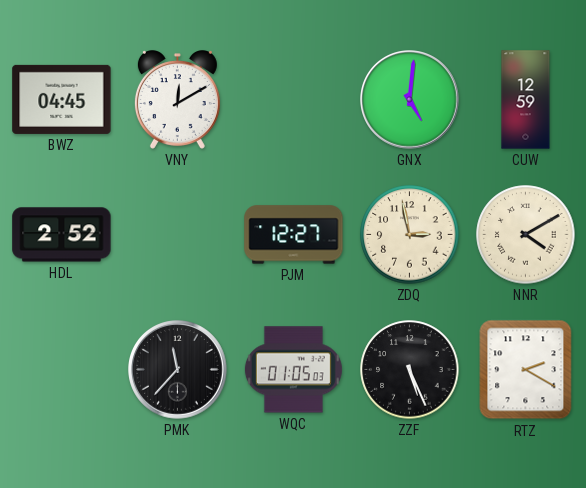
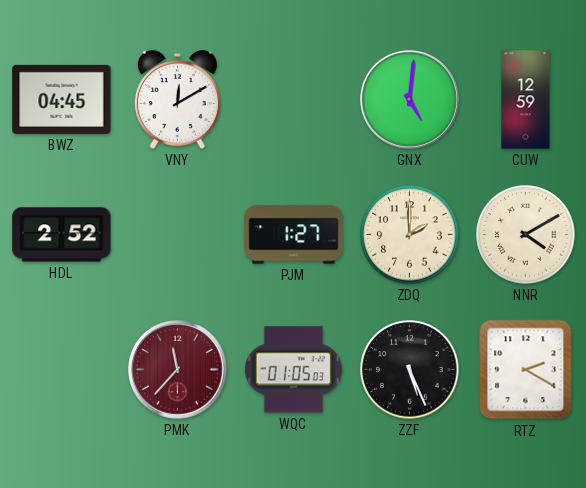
PJM: 12:27 -> 1:27 (294, 235)
ZDQ: 2:58 -> 2:00 (410, 235)
PMK dial: black -> burgundy (178, 370)
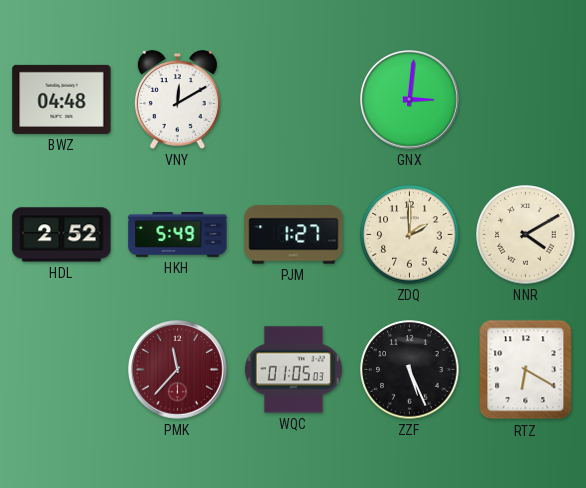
BWZ: 04:45 -> 04:48 (62, 99)
GNX: 5:01 -> 3:01 (410, 100)
CUW: 12:59 -> none (526, 100)
HKH: none -> 5:49 (178, 235)
RTZ: 2:20 -> 6:20 (526, 370)
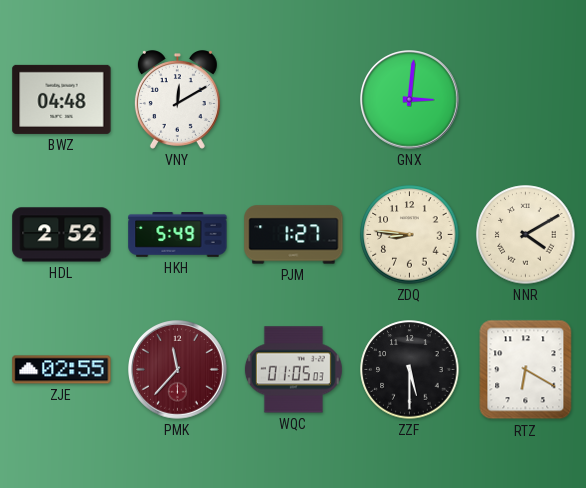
ZDQ: 2:00 -> 8:46 (410, 235)
ZJE: none -> 02:55 (62, 370)
ZZF: 5:26 -> 5:30 (410, 370)
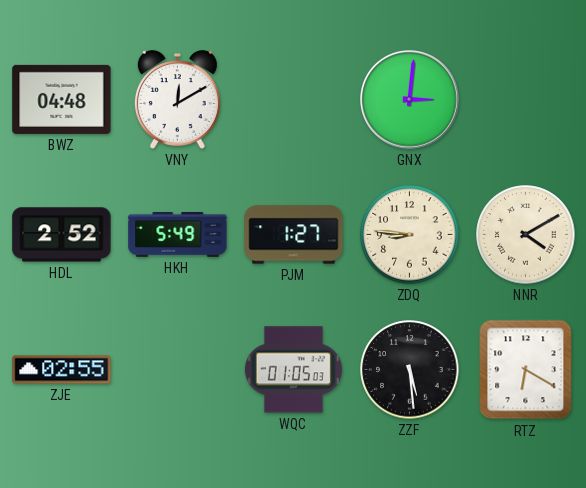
PMK: 11:37 -> none (178, 370)
ZZF: 5:30 -> 5:29 (410, 370)
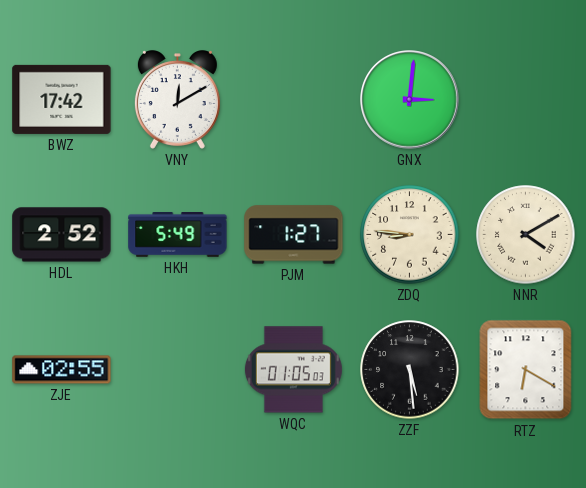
BWZ: 04:48 -> 17:42 (62, 99)
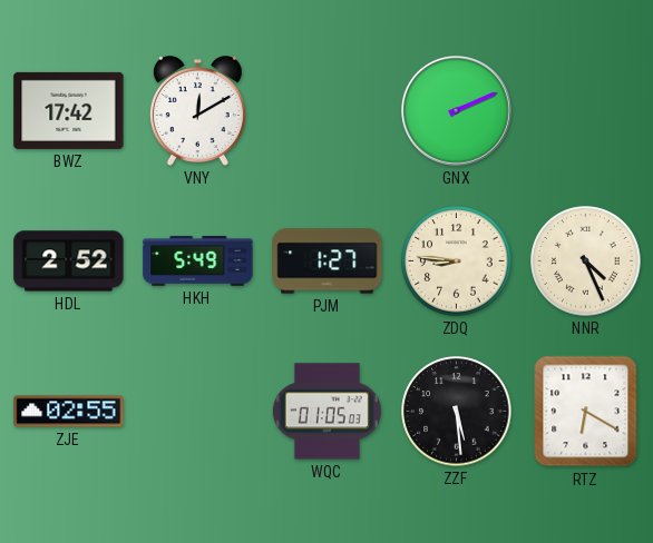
GNX: 3:01 -> 2:11 (457, 111)
NNR: 4:10 -> 4:26 (586, 261)
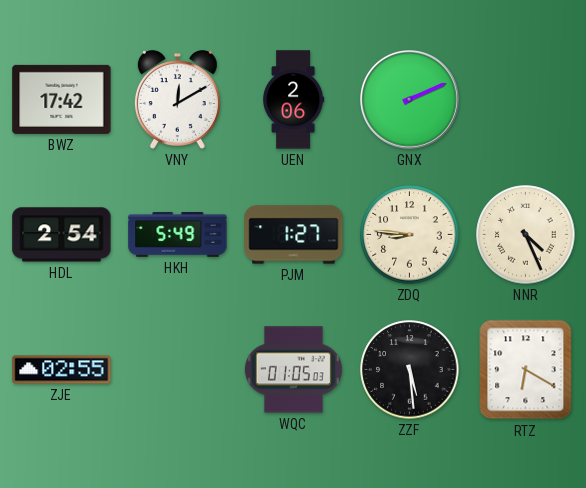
UEN: none -> 2:06 (294, 100)
HDL: 2:52 -> 2:54 (62, 235)
